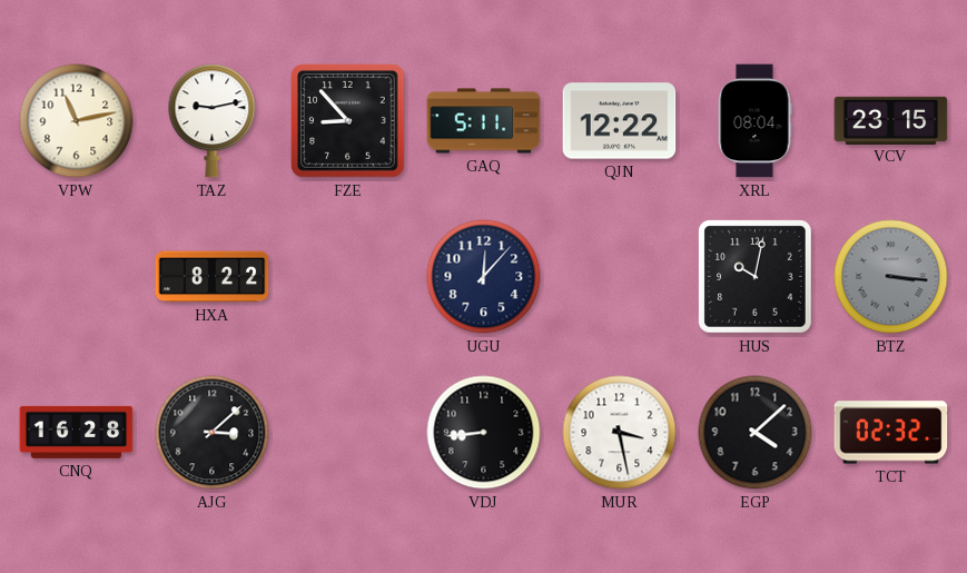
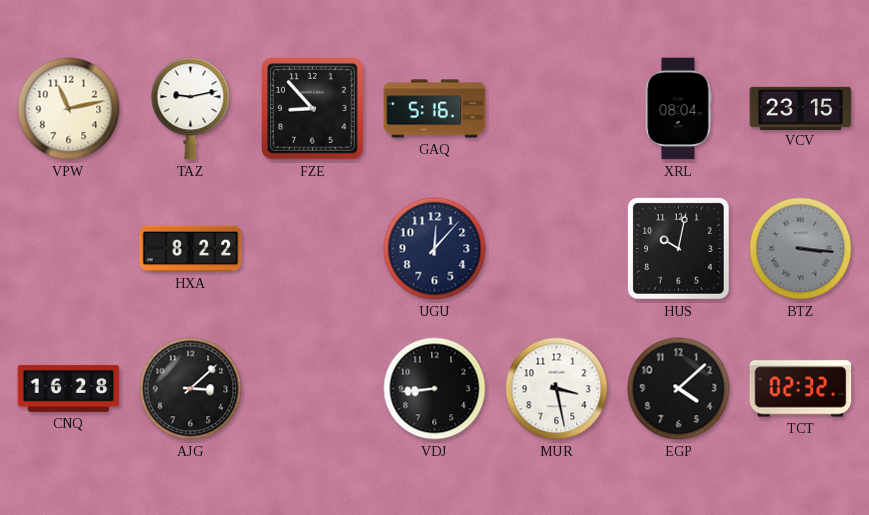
GAQ: 5:11 -> 5:16 (435, 109)
QJN: 12:22 -> none (620, 121)
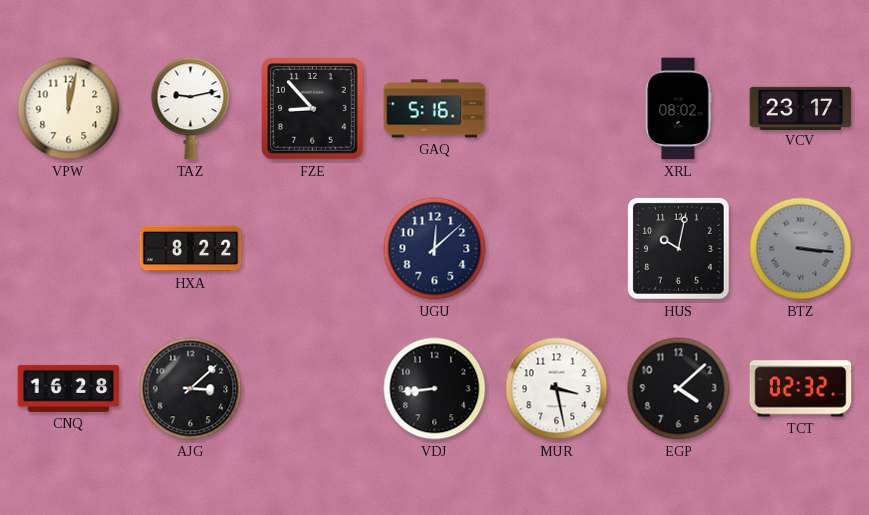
VPW: 11:13 -> 12:02 (69, 109)
XRL: 08:04 -> 08:02 (678, 109)
VCV: 23:15 -> 23:17 (801, 108)
UGU: 12:07 -> 12:08 (435, 249)
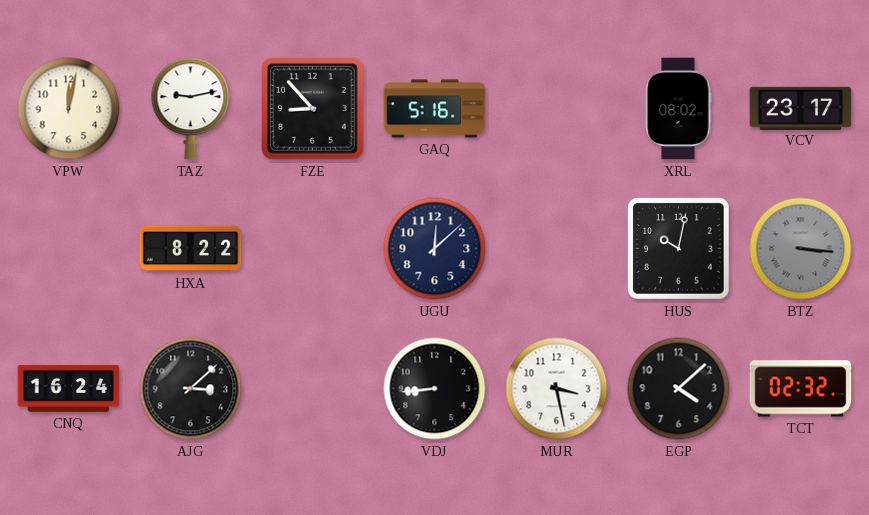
CNQ: 16:28 -> 16:24 (69, 388)
